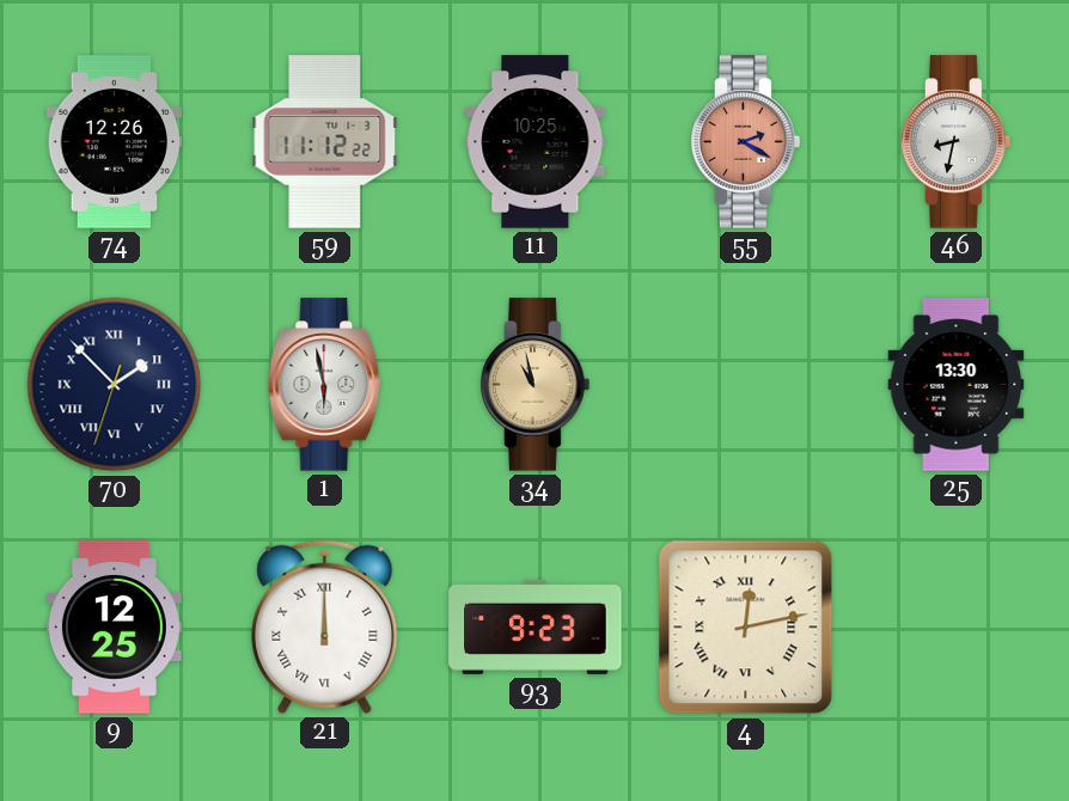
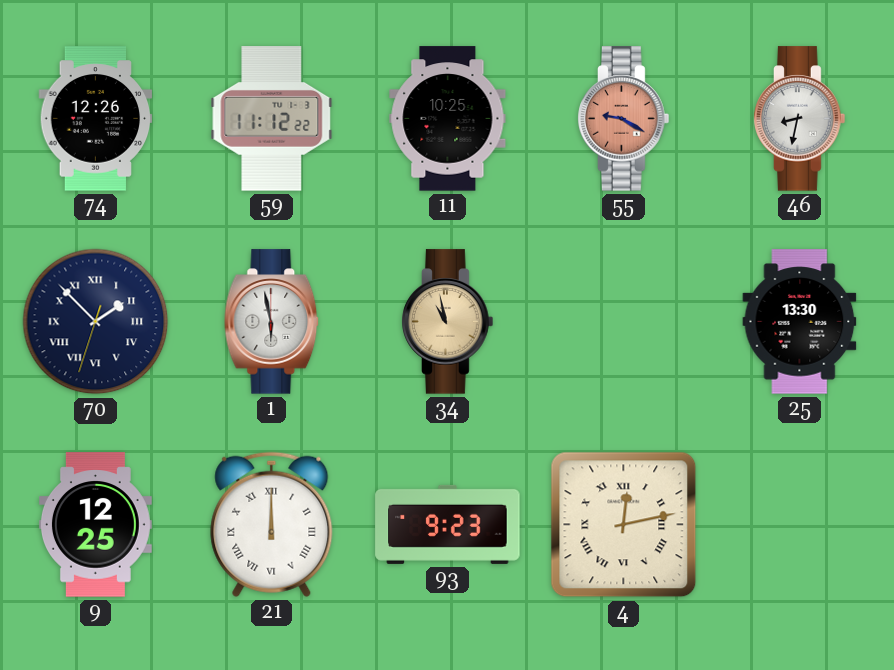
55: 2:20 -> 9:20 (624, 119)
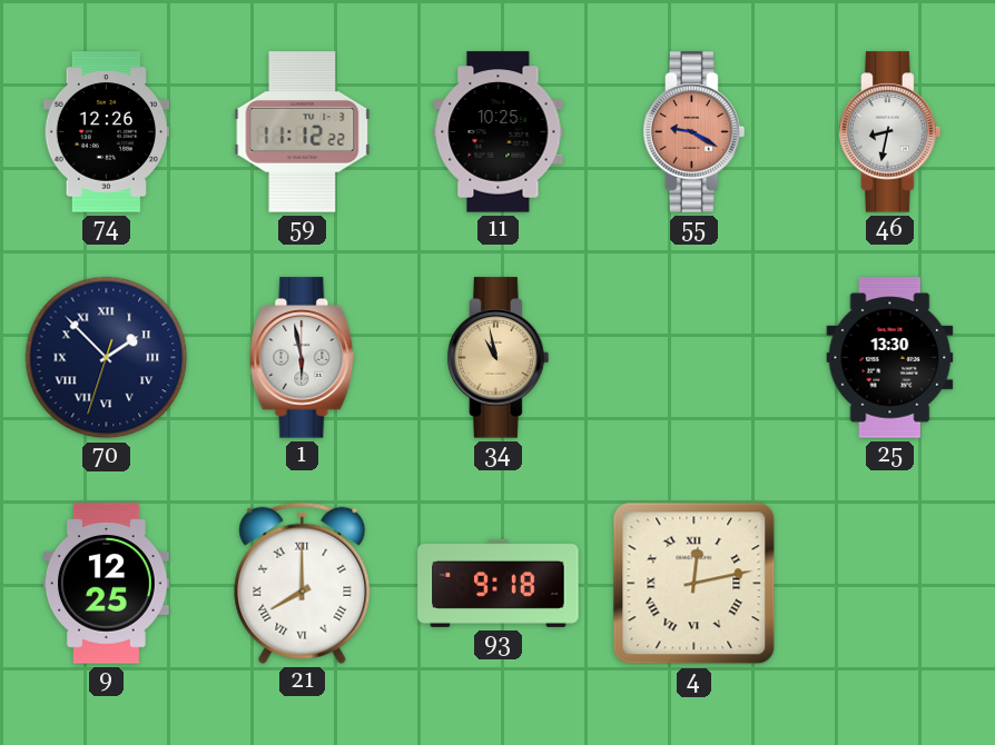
21: 12:00 -> 8:00 (303, 583)
93: 9:23 -> 9:18 (499, 583)
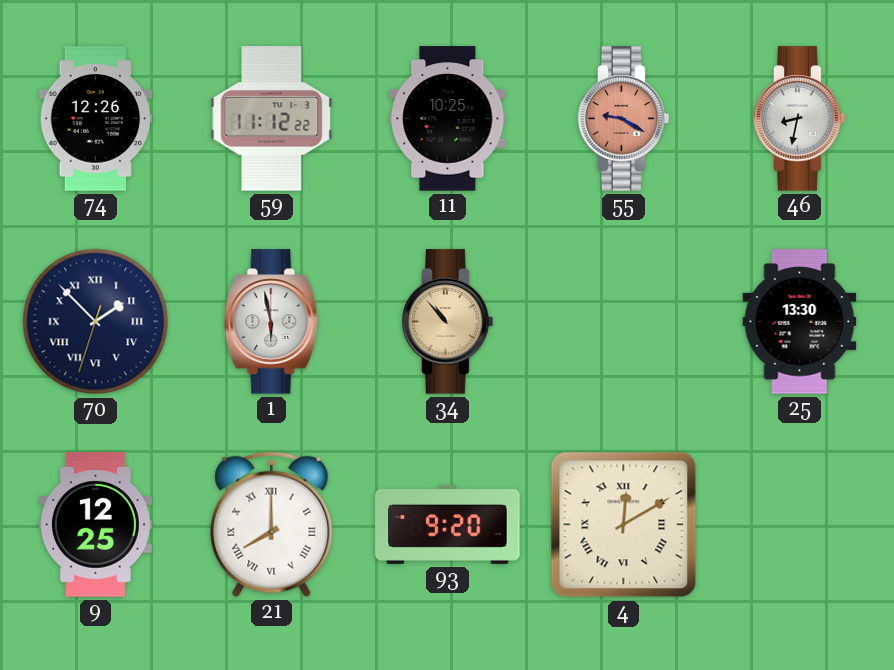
34: 10:58 -> 10:53 (448, 322)
93: 9:18 -> 9:20 (448, 524)
4: 12:13 -> 12:10 (624, 525)
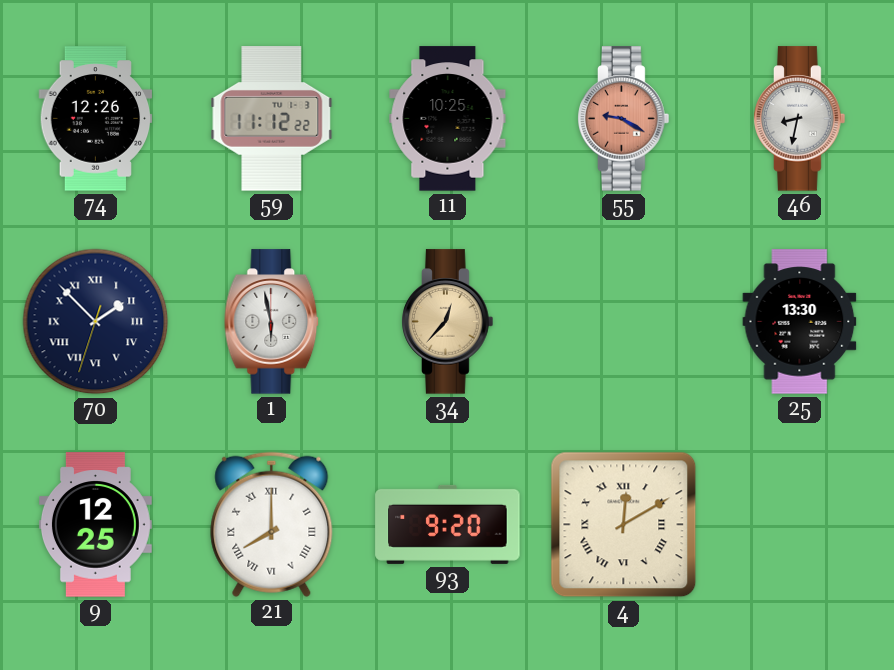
34: 10:53 -> 12:37 (448, 322)
